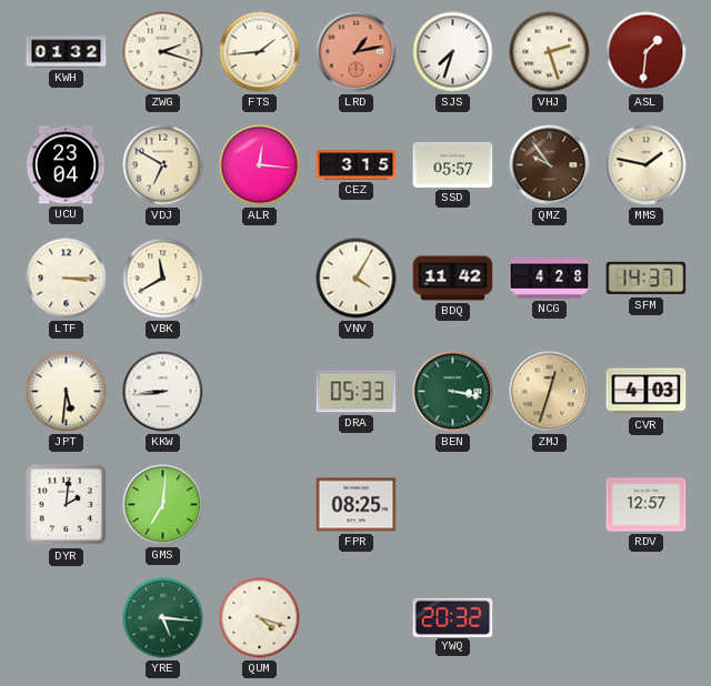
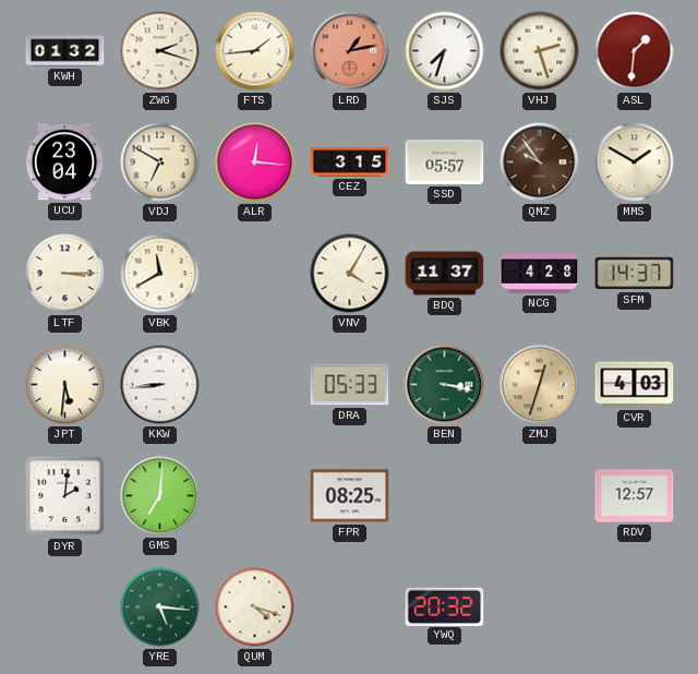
MMS: 1:47 -> 1:50 (635, 163)
BDQ: 11:42 -> 11:37 (445, 274)
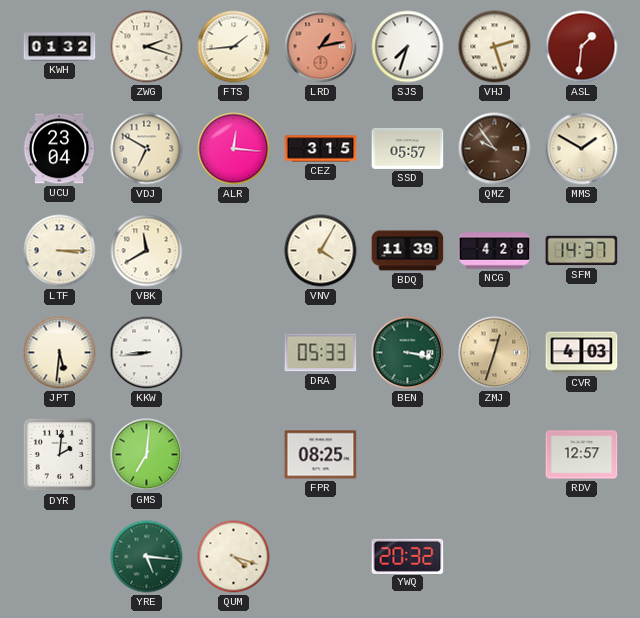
BDQ: 11:37 -> 11:39 (408, 251)
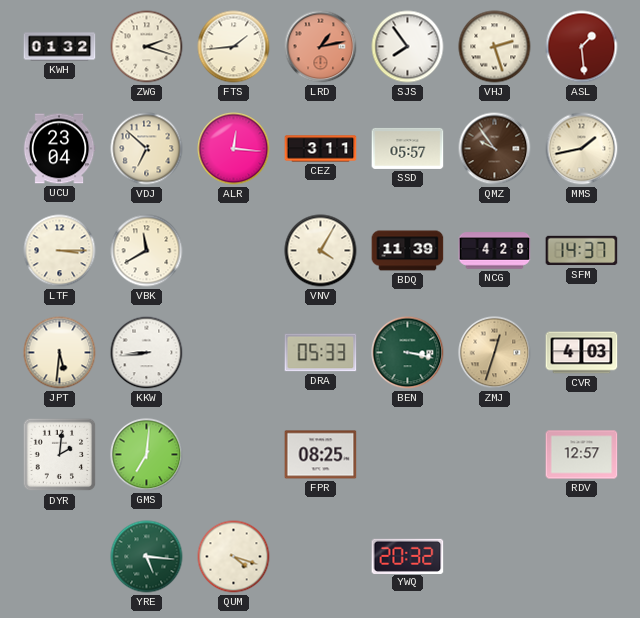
SJS: 7:33 -> 7:54 (408, 47)
ASL: 1:31 -> 1:29 (582, 47)
VDJ: 6:50 -> 6:52 (147, 149)
CEZ: 3:15 -> 3:11 (321, 149)
MMS: 1:50 -> 1:43 (582, 149)
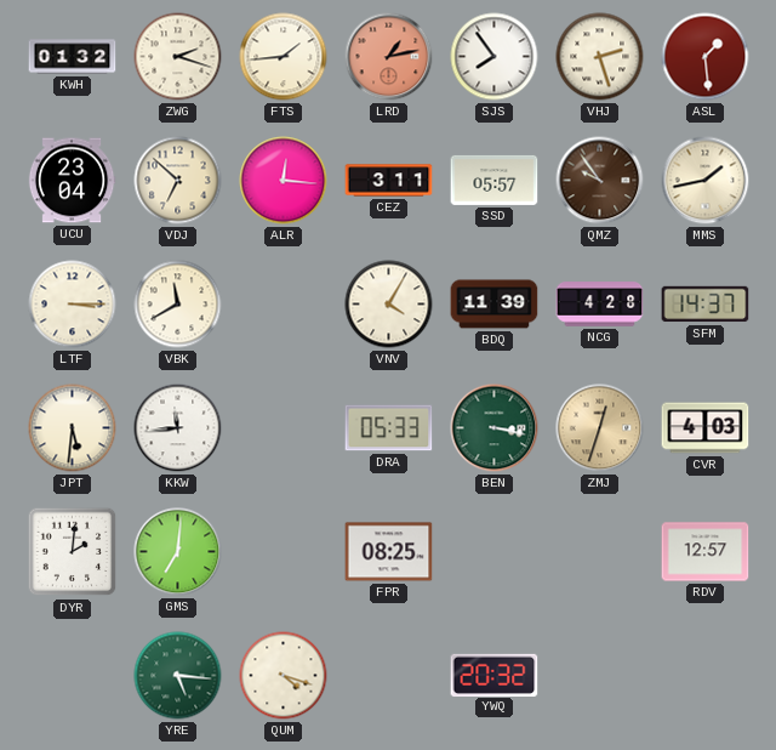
KKW: 8:44 -> 11:44 (178, 428)
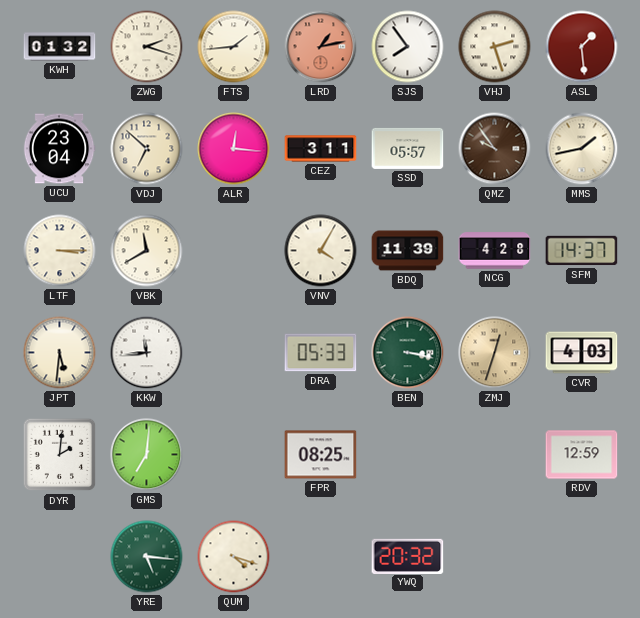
RDV: 12:57 -> 12:59 (582, 455)
